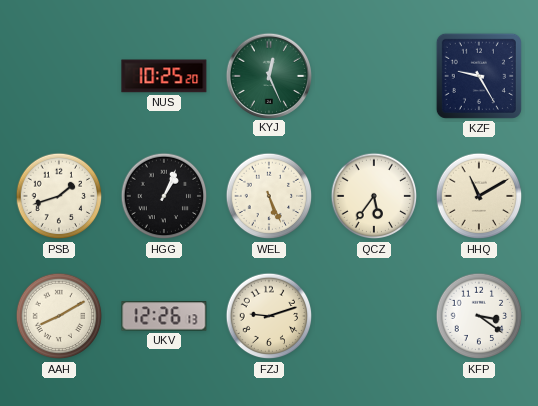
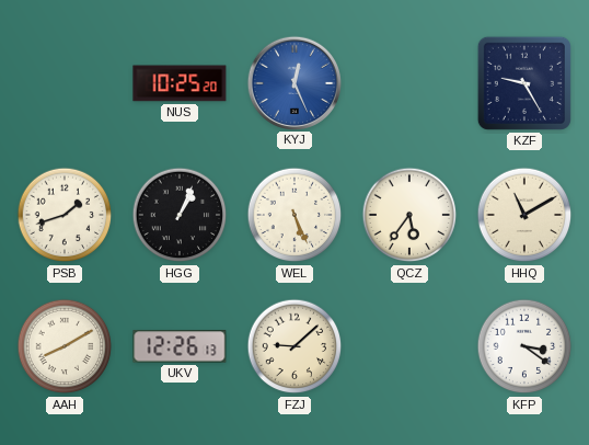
KYJ dial: green -> blue (293, 82)
FZJ: 9:12 -> 9:08 (294, 346)
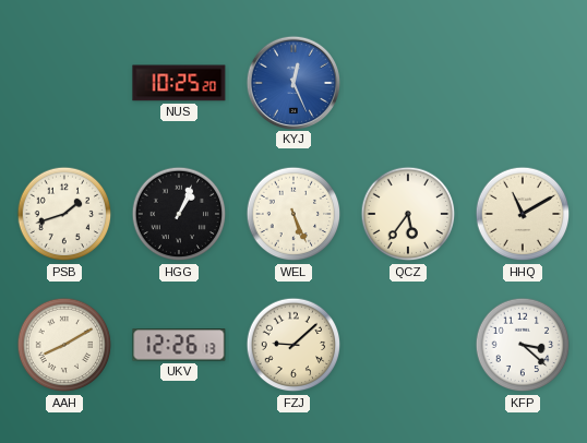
KZF: 9:25 -> none (524, 83)
KFP: 3:21 -> 3:22 (523, 345)
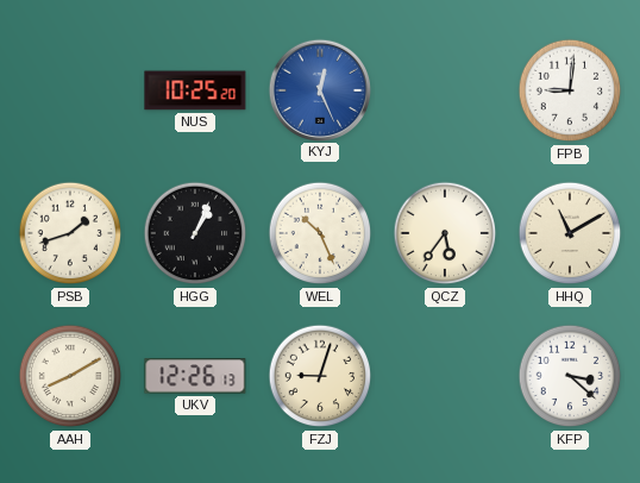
FPB: none -> 9:01 (570, 90)
WEL: 5:26 -> 10:26 (320, 233)
FZJ: 9:08 -> 9:03 (320, 376)
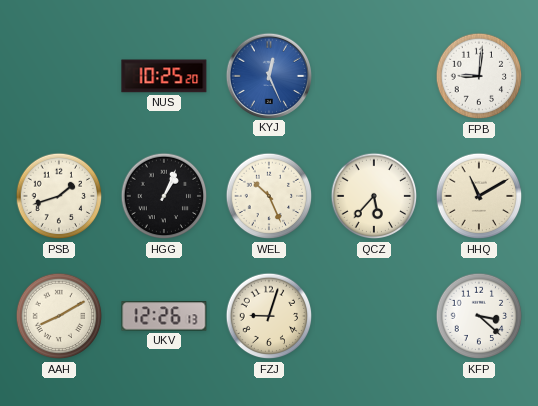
QCZ: 5:36 -> 5:37 (374, 196)
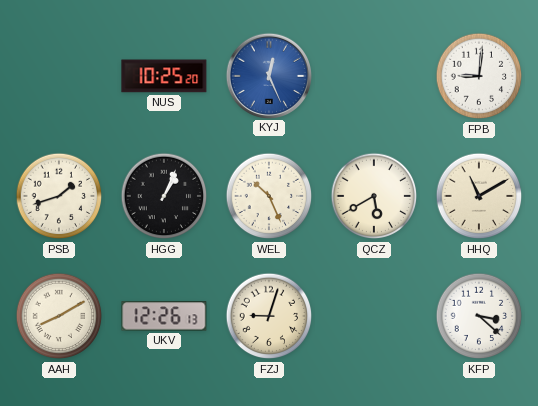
QCZ: 5:37 -> 5:40 (374, 196)
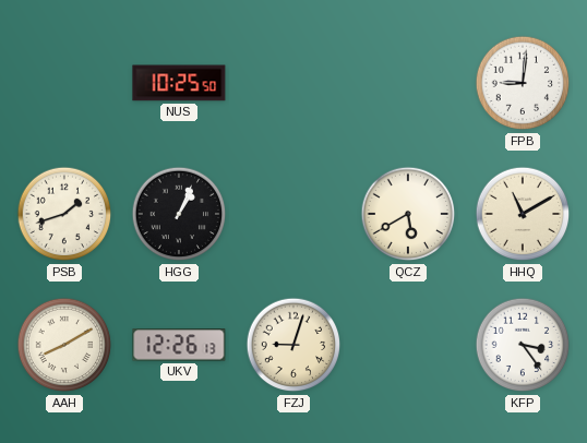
NUS: 10:25:20 -> 10:25:50 (179, 83)
KYJ: 12:26 -> none (268, 75)
WEL: 10:26 -> none (269, 196)
KFP: 3:22 -> 3:24 (523, 345)
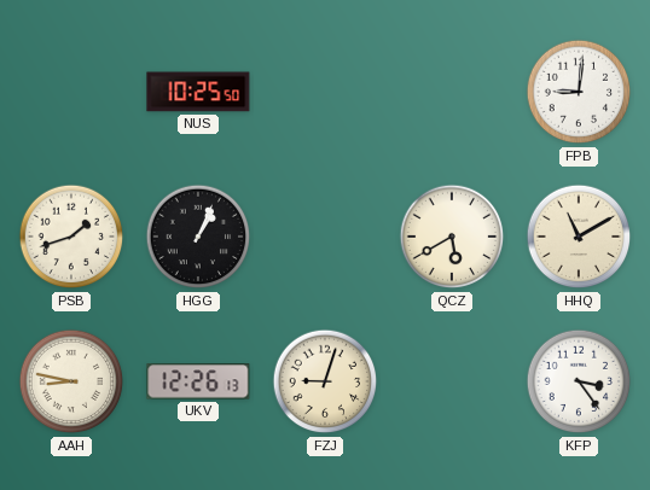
AAH: 8:10 -> 8:47 (71, 381)
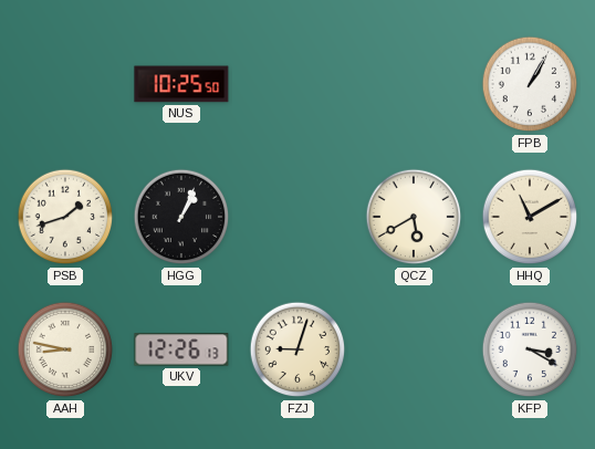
FPB: 9:01 -> 1:05 (530, 84)
KFP: 3:24 -> 3:20 (530, 349)
